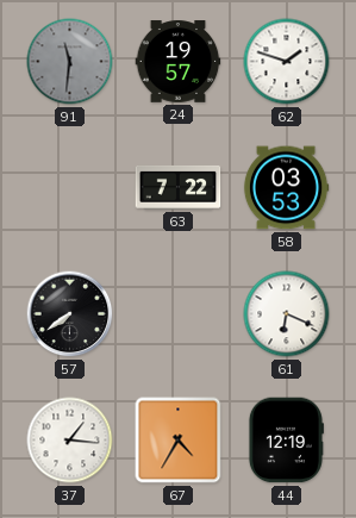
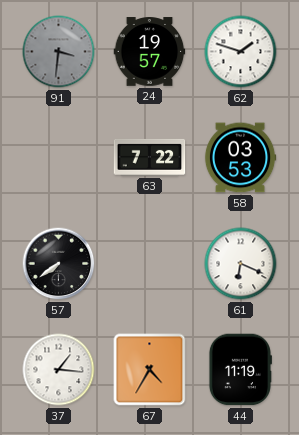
91: 11:31 -> 3:31 (59, 52)
44: 12:19 -> 11:19 (240, 370)
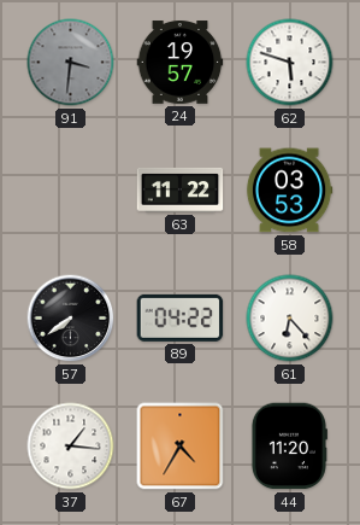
62: 1:48 -> 5:48 (290, 63)
63: 7:22 -> 11:22 (181, 189)
89: none -> 04:22 (181, 317)
61: 6:19 -> 6:23 (290, 319)
44: 11:19 -> 11:20 (289, 447)
